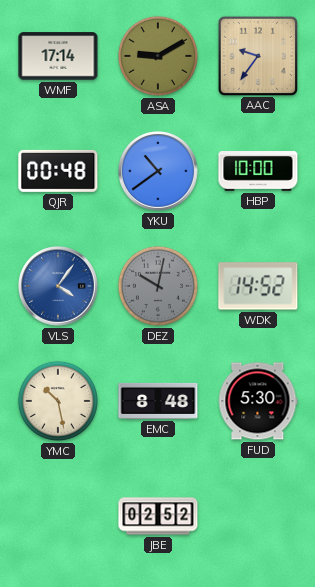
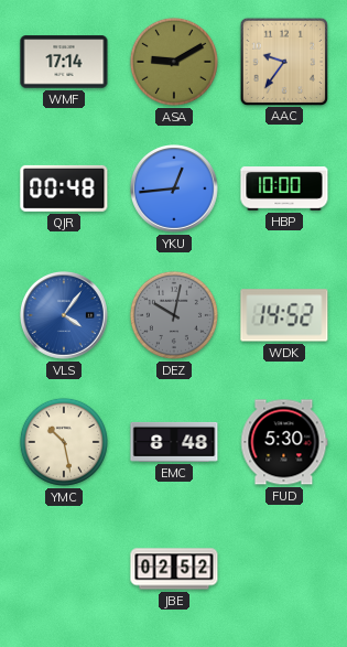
YKU: 10:39 -> 12:44 (175, 190)
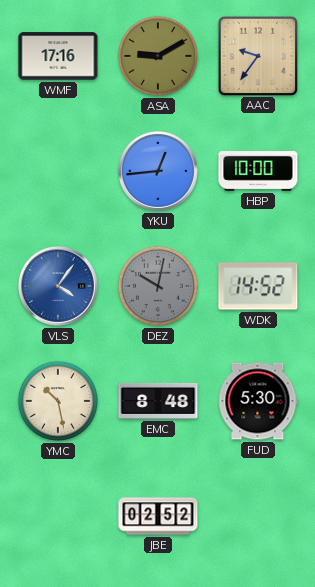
WMF: 17:14 -> 17:16 (58, 56)
QJR: 00:48 -> none (64, 188)
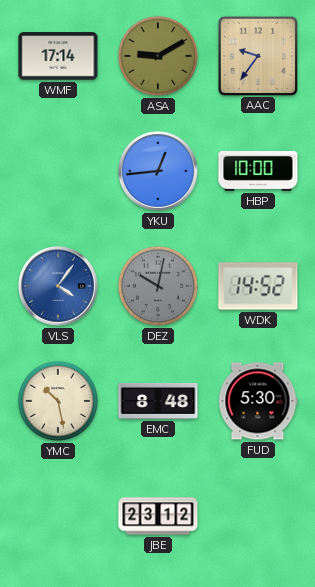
WMF: 17:16 -> 17:14 (58, 56)
JBE: 02:52 -> 23:12 (158, 516)
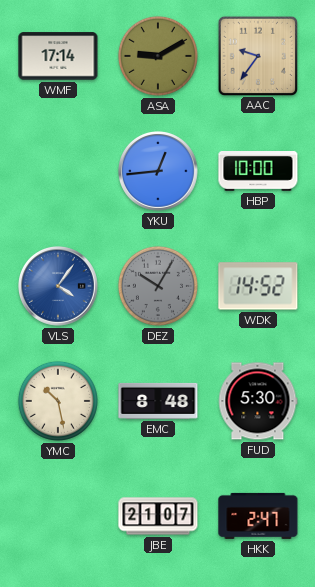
DEZ: 10:02 -> 10:05 (158, 286)
JBE: 23:12 -> 21:07 (158, 516)
HKK: none -> 2:47 (258, 516)
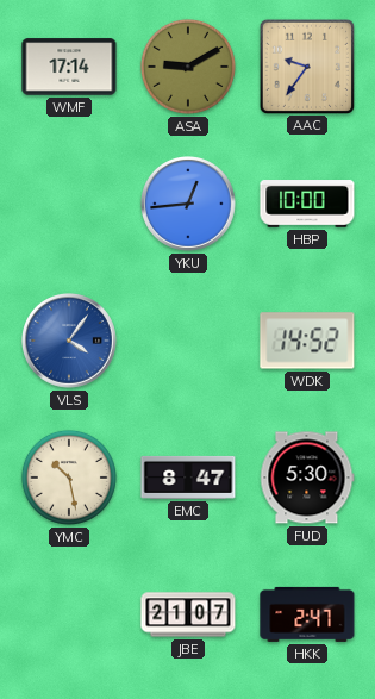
DEZ: 10:05 -> none (158, 286)
EMC: 8:48 -> 8:47 (188, 478)
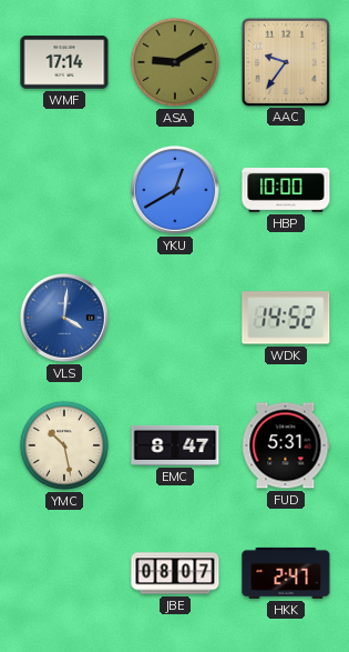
YKU: 12:44 -> 12:40 (176, 191)
VLS: 4:06 -> 4:01 (65, 319)
FUD: 5:30 -> 5:31 (286, 445)
JBE: 21:07 -> 08:07 (175, 573)
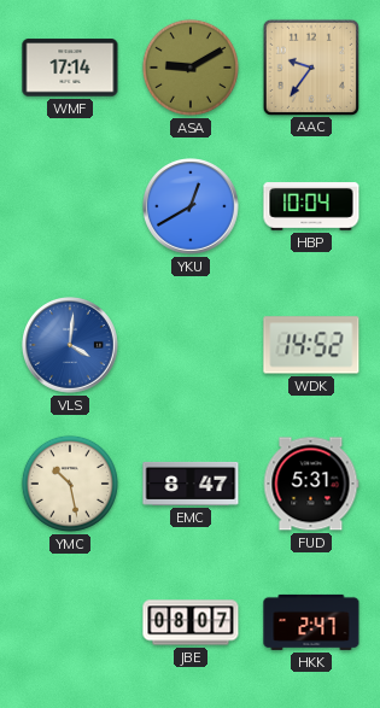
HBP: 10:00 -> 10:04 (311, 207)
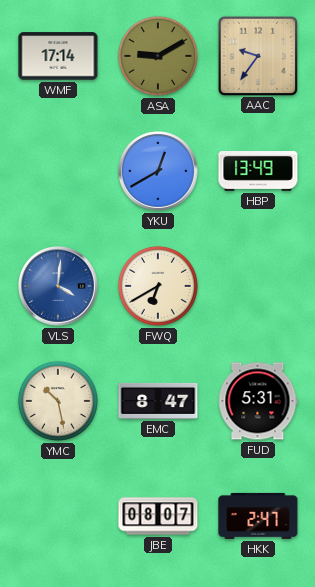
HBP: 10:04 -> 13:49 (258, 172)
FWQ: none -> 6:40 (158, 286)
WDK: 14:52 -> none (311, 345)
